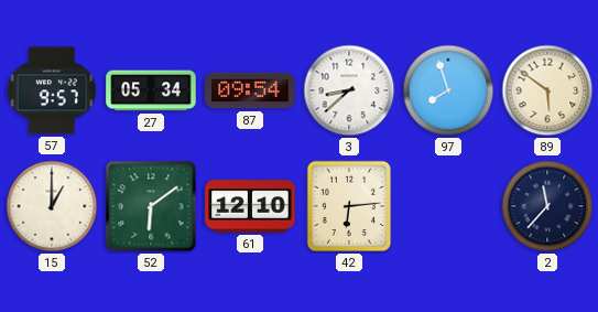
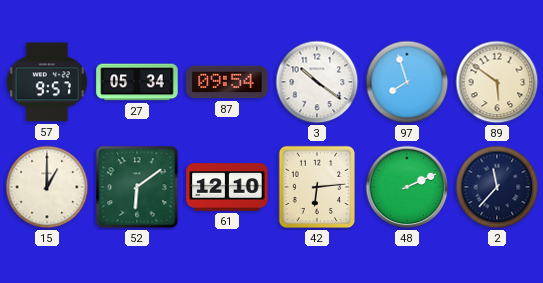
3: 8:38 -> 10:21 (317, 82)
48: none -> 2:11 (407, 187)
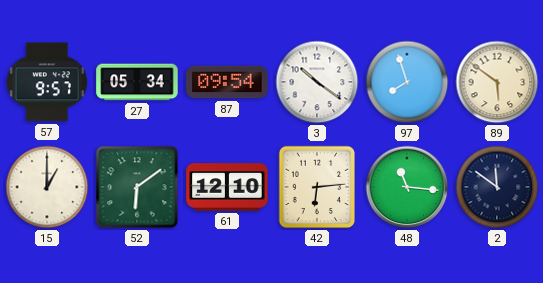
48: 2:11 -> 11:16 (407, 187)
2: 11:37 -> 11:51 (497, 187)
